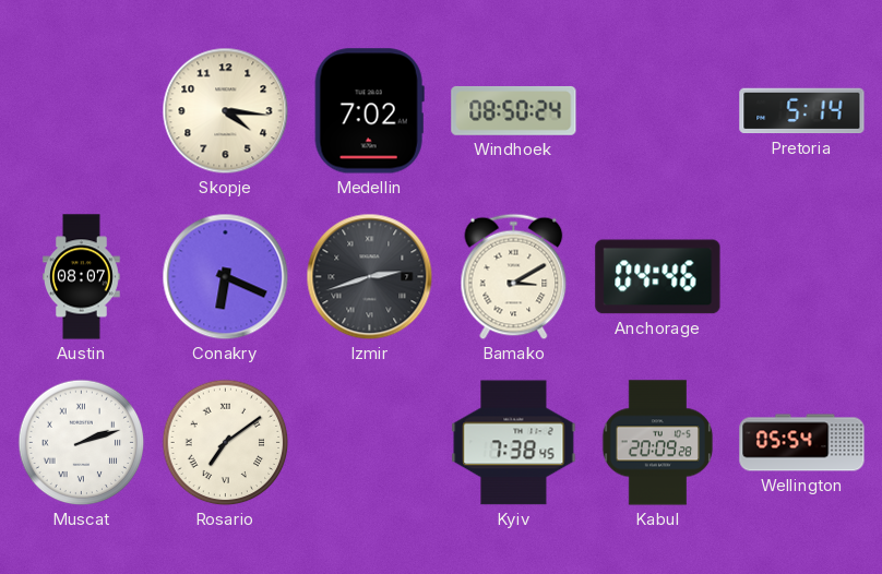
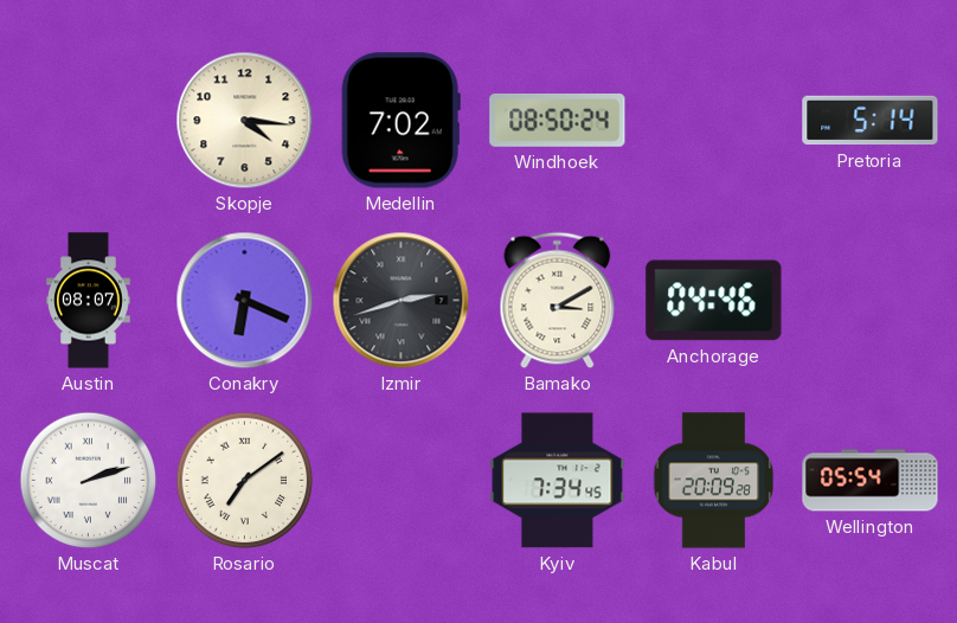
Kyiv: 7:38 -> 7:34 (558, 481)
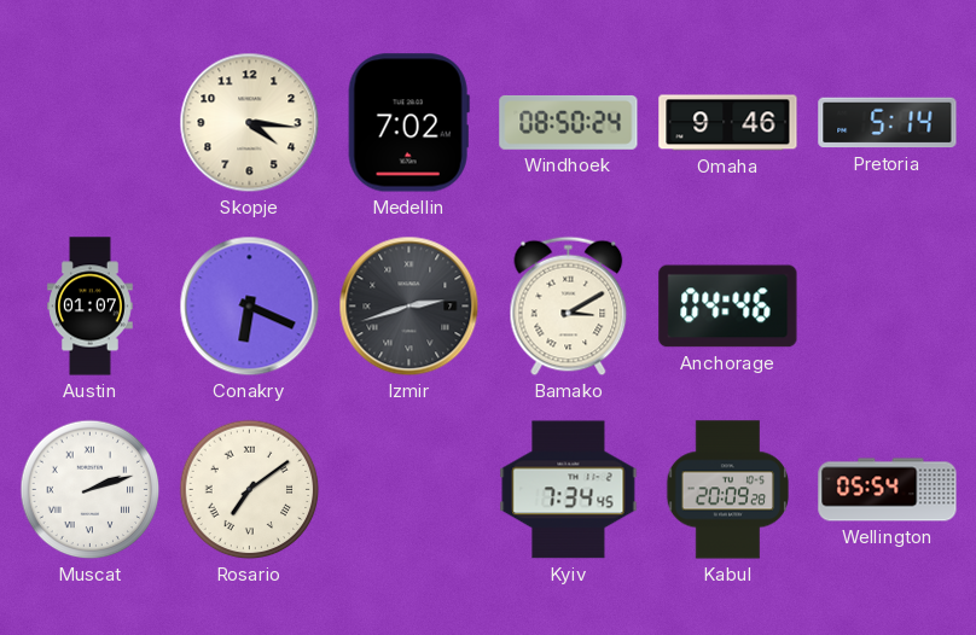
Omaha: none -> 9:46 (728, 123)
Austin: 08:07 -> 01:07 (91, 307)
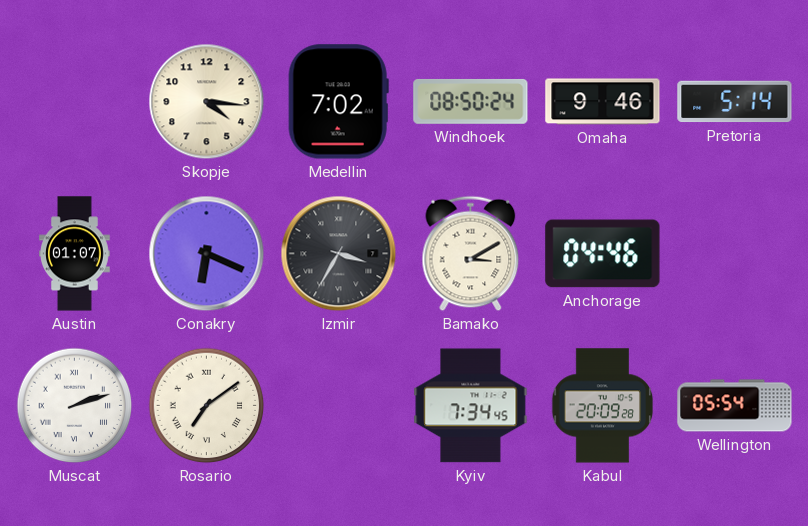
Izmir: 2:42 -> 3:35 (339, 254)
